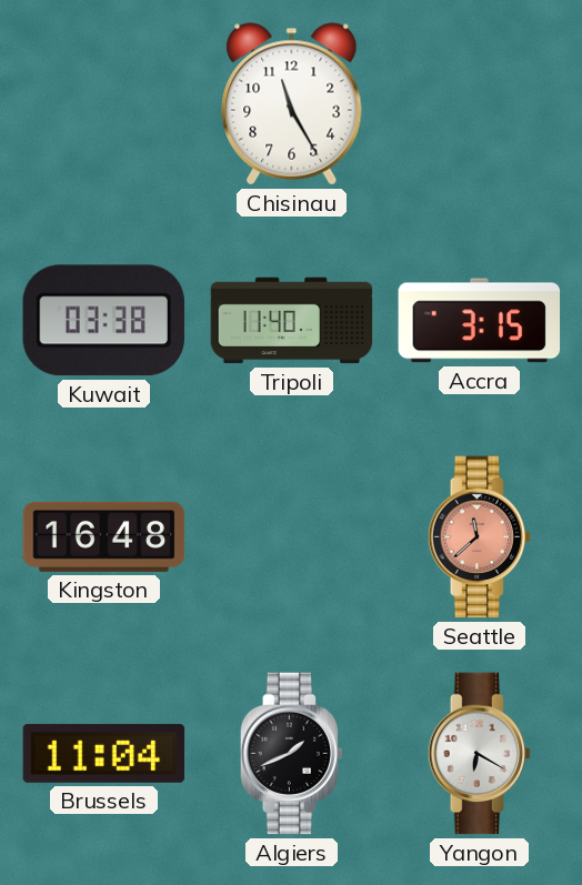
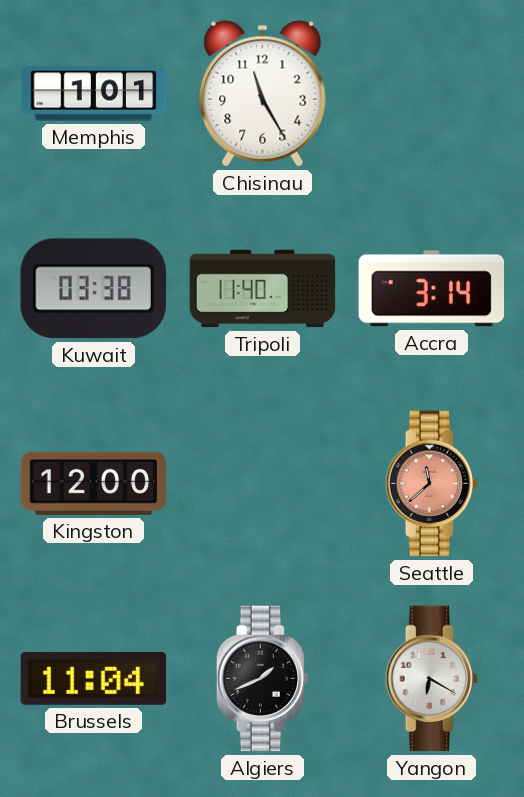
Memphis: none -> 1:01 (94, 94)
Accra: 3:15 -> 3:14 (432, 289)
Kingston: 16:48 -> 12:00 (94, 483)
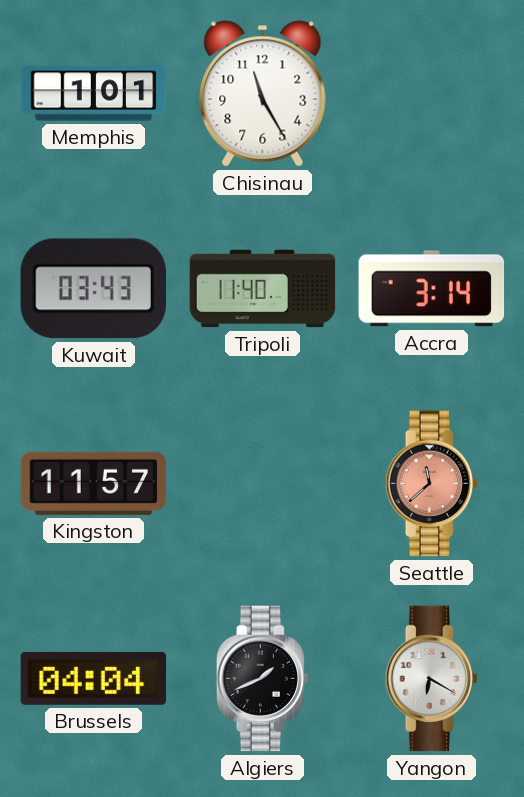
Kuwait: 03:38 -> 03:43 (93, 289)
Kingston: 12:00 -> 11:57 (94, 483)
Brussels: 11:04 -> 04:04 (94, 678)
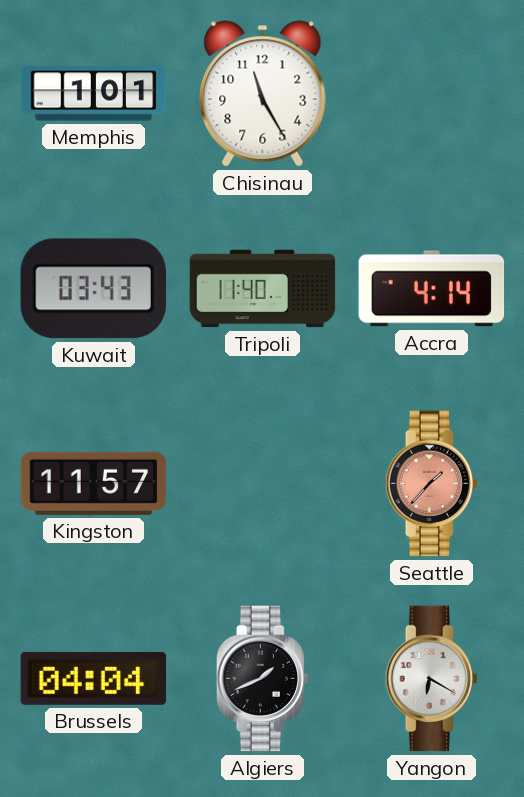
Accra: 3:14 -> 4:14 (432, 289)
Seattle: 11:38 -> 1:37 (432, 484)
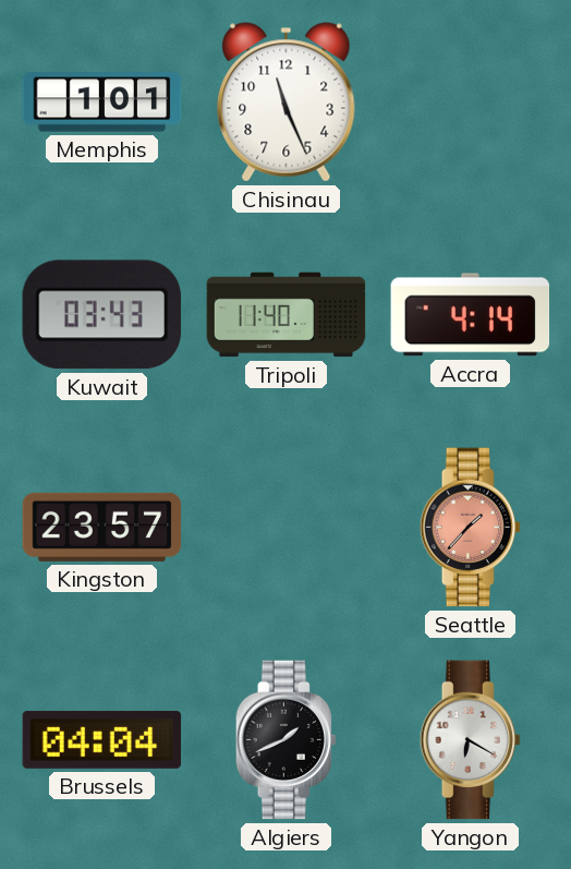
Chisinau: 11:25 -> 11:26 (287, 102)
Kingston: 11:57 -> 23:57 (102, 527)
